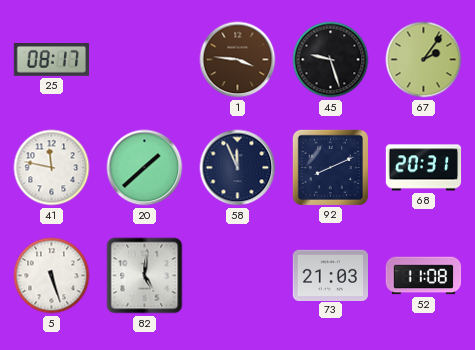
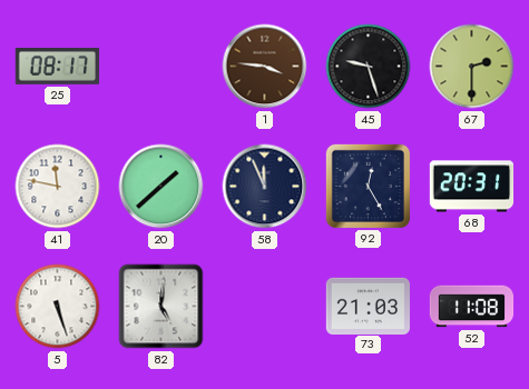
67: 2:06 -> 2:30 (472, 67)
92: 8:11 -> 12:25 (368, 186)
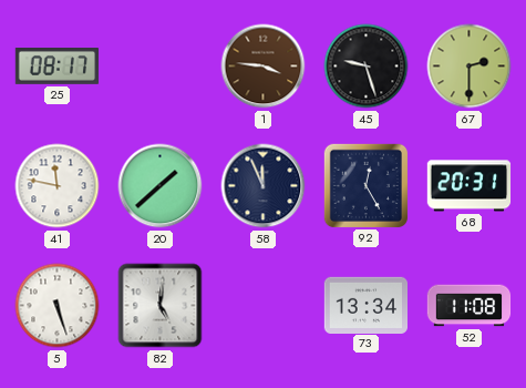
73: 21:03 -> 13:34 (365, 305)
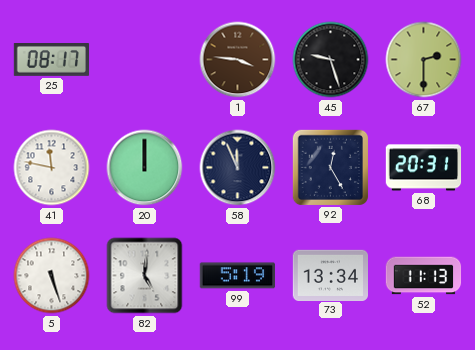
20: 1:38 -> 12:00 (145, 168)
99: none -> 5:19 (237, 276)
52: 11:08 -> 11:13 (424, 276)
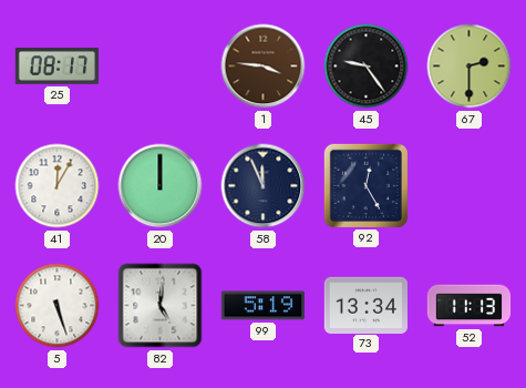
45: 9:27 -> 9:24 (367, 67)
41: 11:47 -> 12:05 (58, 186)
68: 20:31 -> none (424, 168)
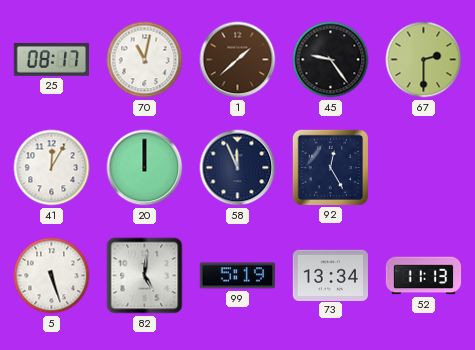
70: none -> 11:02 (145, 60)
1: 3:46 -> 1:38 (238, 60)
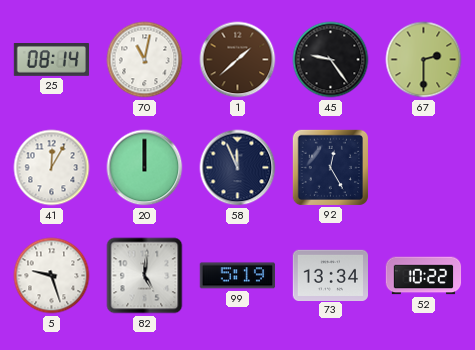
25: 08:17 -> 08:14 (52, 60)
5: 5:27 -> 9:27 (52, 276)
52: 11:13 -> 10:22 (424, 276)
